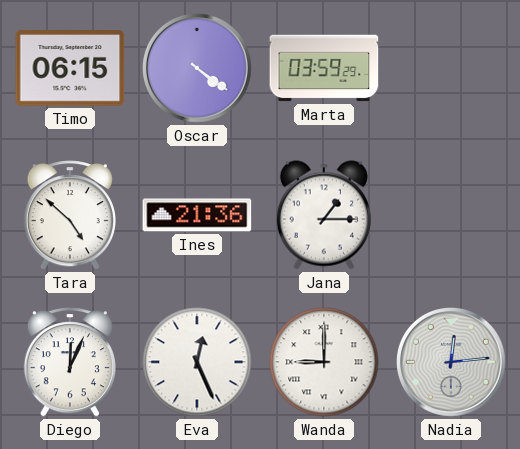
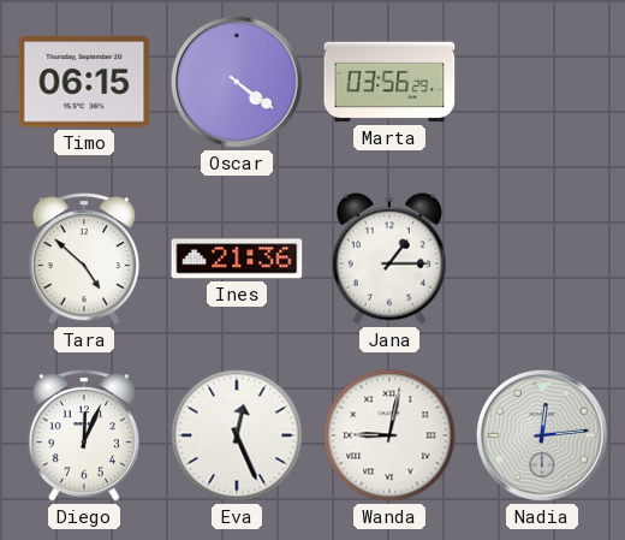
Marta: 03:59 -> 03:56 (389, 82)
Wanda: 9:00 -> 9:02 (389, 435)
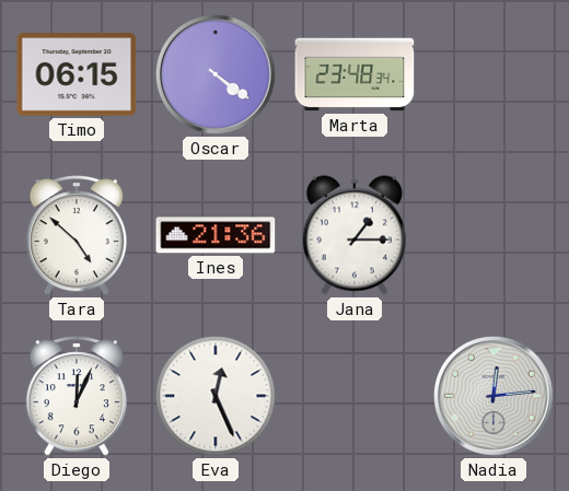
Marta: 03:56 -> 23:48 (355, 74)
Wanda: 9:02 -> none (389, 435)
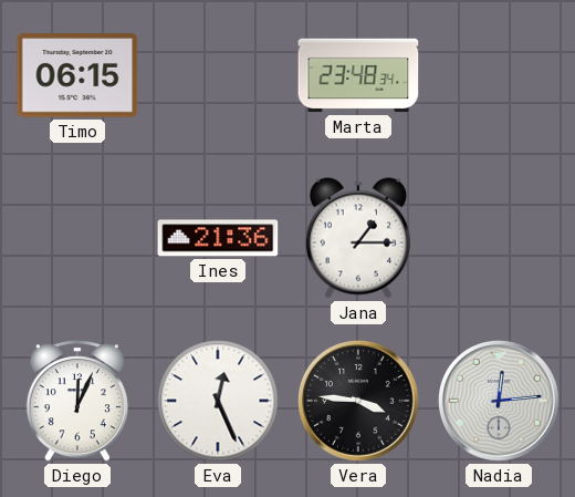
Oscar: 4:21 -> none (217, 75)
Tara: 4:52 -> none (77, 235)
Vera: none -> 3:46 (359, 402)
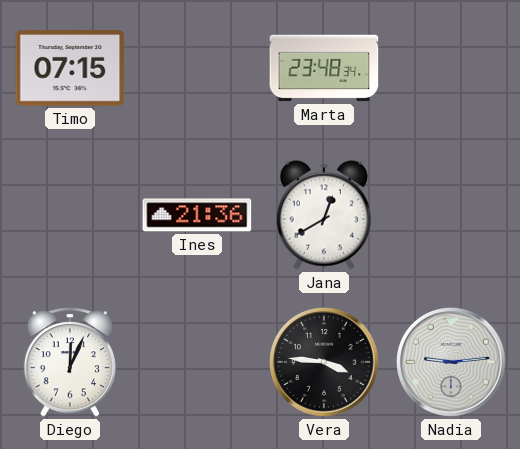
Timo: 06:15 -> 07:15 (70, 68)
Jana: 1:15 -> 12:40 (324, 215)
Eva: 12:26 -> none (218, 401)
Nadia: 12:14 -> 9:14 (452, 363)
